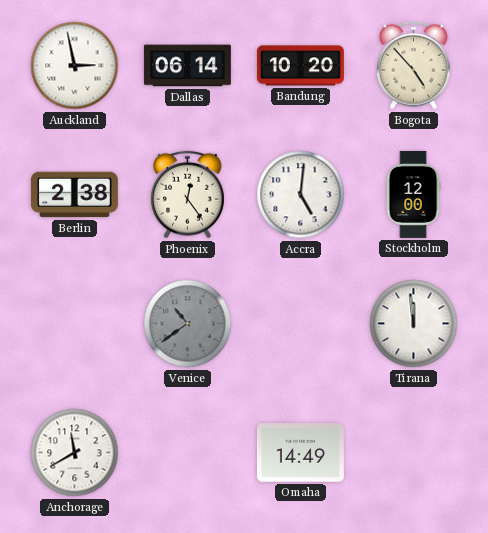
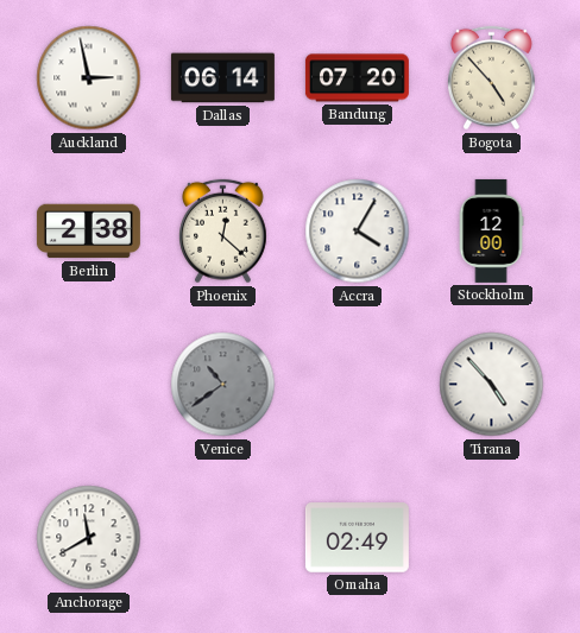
Bandung: 10:20 -> 07:20 (357, 78)
Phoenix: 12:24 -> 12:22 (223, 232)
Accra: 5:01 -> 4:05 (358, 232)
Tirana: 11:59 -> 4:53 (492, 385)
Omaha: 14:49 -> 02:49 (357, 538)
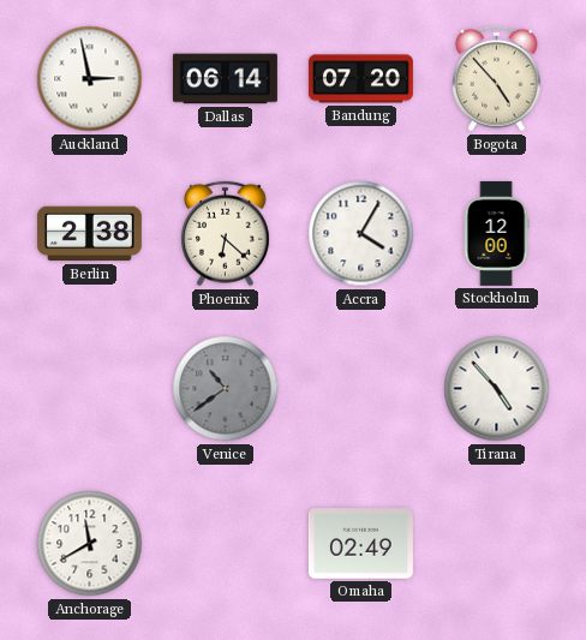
Phoenix: 12:22 -> 6:22 (226, 234)
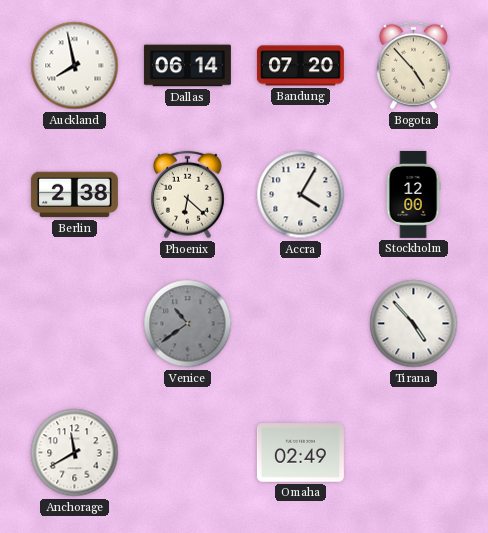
Auckland: 2:58 -> 7:58 (75, 66)
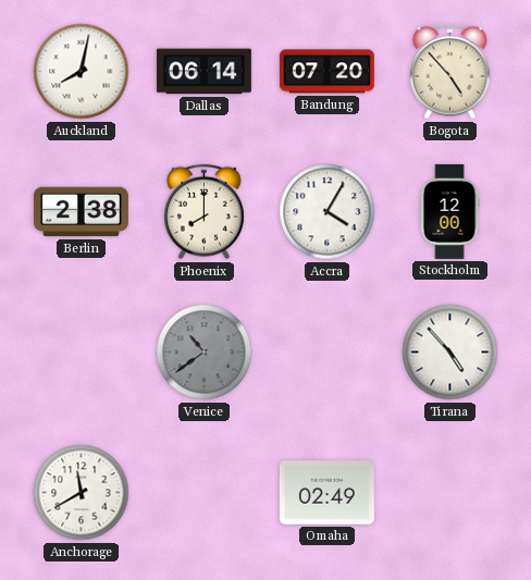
Auckland: 7:58 -> 8:02 (82, 72)
Phoenix: 6:22 -> 8:00 (205, 212)
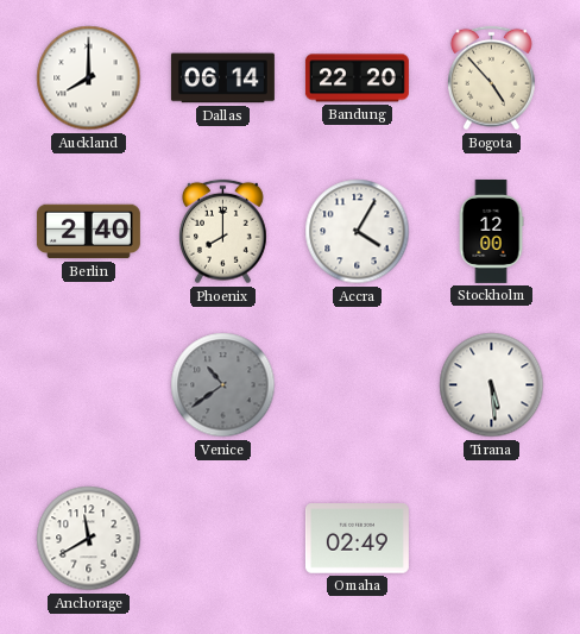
Auckland: 8:02 -> 8:00 (89, 79)
Bandung: 07:20 -> 22:20 (357, 79)
Berlin: 2:38 -> 2:40 (88, 232)
Tirana: 4:53 -> 5:29 (492, 385)
